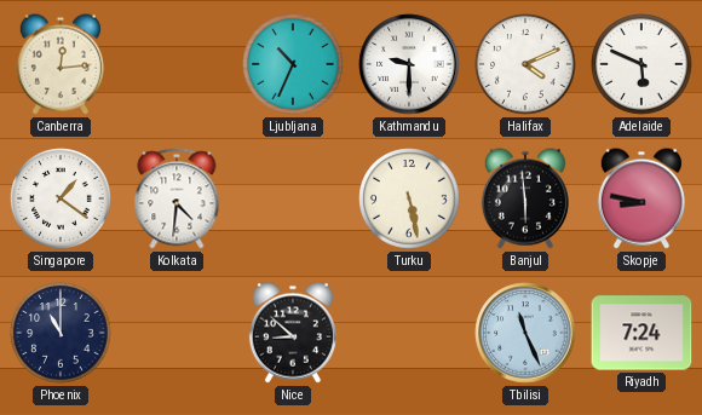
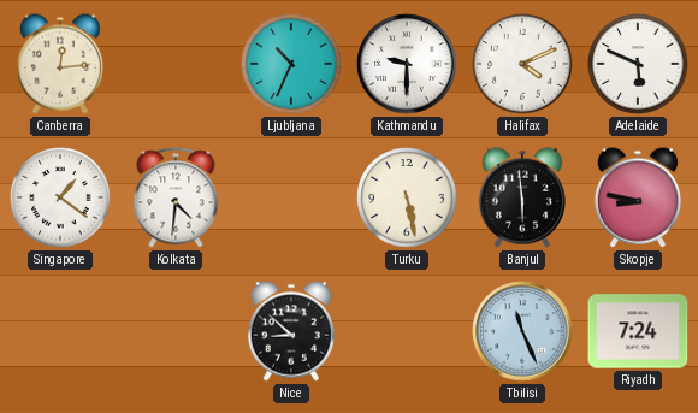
Phoenix: 11:00 -> none (61, 333)
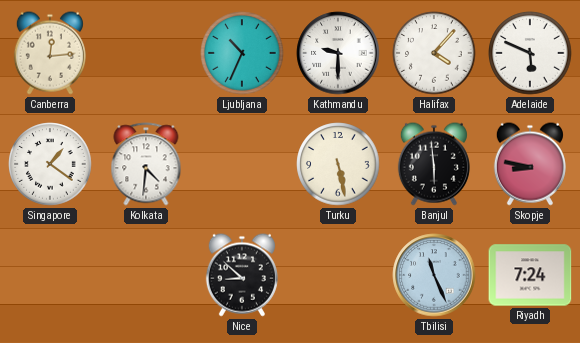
Halifax: 4:11 -> 4:07 (434, 53)
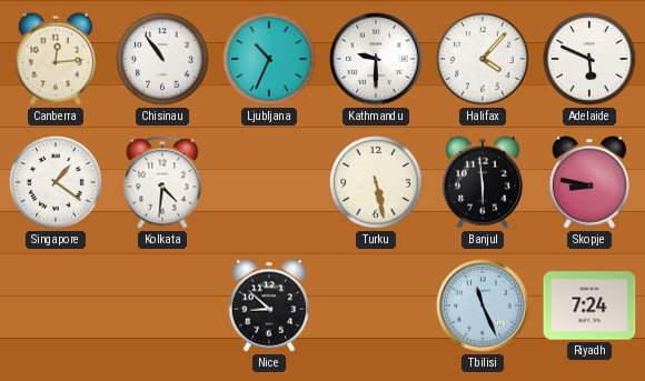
Chisinau: none -> 10:54 (162, 59)
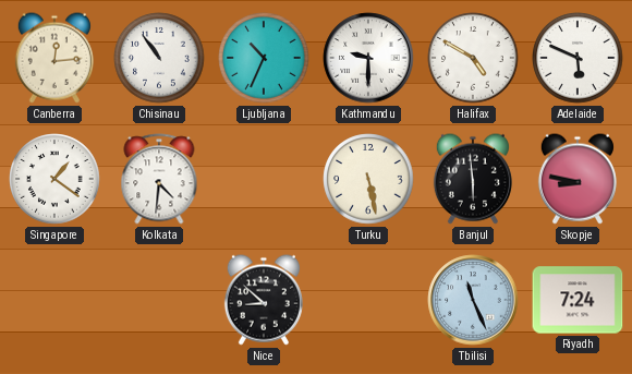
Halifax: 4:07 -> 4:50 (473, 58)
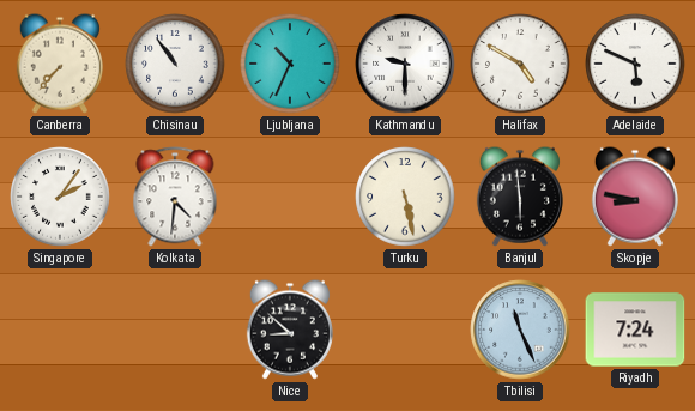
Canberra: 12:14 -> 7:37 (60, 64)
Singapore: 1:21 -> 2:06 (60, 197)
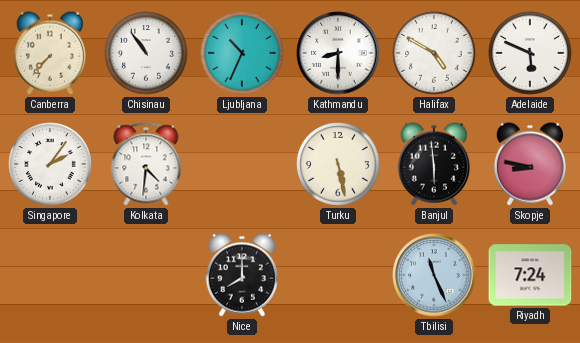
Kathmandu: 9:30 -> 8:30 (338, 53)
Nice: 8:52 -> 8:00 (242, 275)
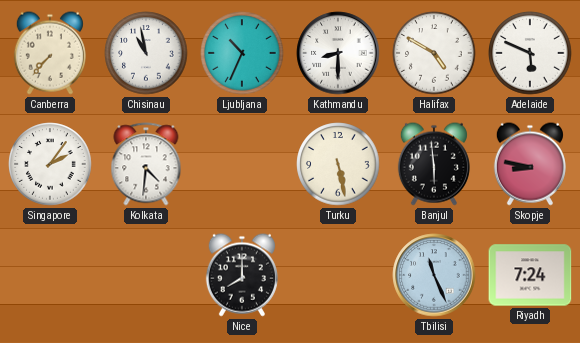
Chisinau: 10:54 -> 10:58 (146, 53)
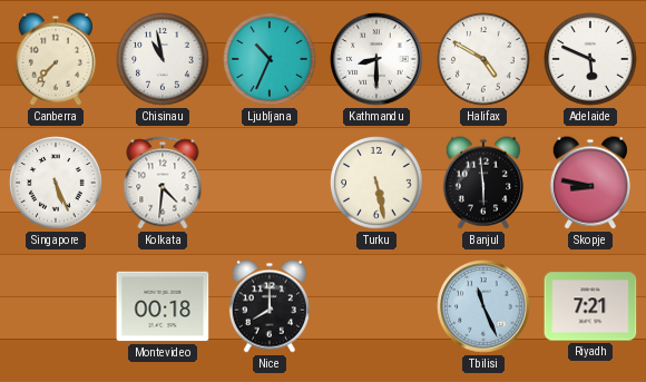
Singapore: 2:06 -> 5:26 (56, 183)
Montevideo: none -> 00:18 (163, 306)
Riyadh: 7:24 -> 7:21 (590, 306)
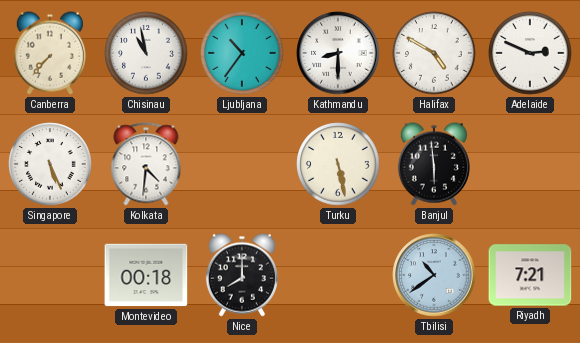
Ljubljana: 10:34 -> 10:36 (242, 53)
Adelaide: 5:49 -> 2:49 (530, 53)
Skopje: 8:47 -> none (590, 183)
Tbilisi: 11:26 -> 10:39 (434, 275)
